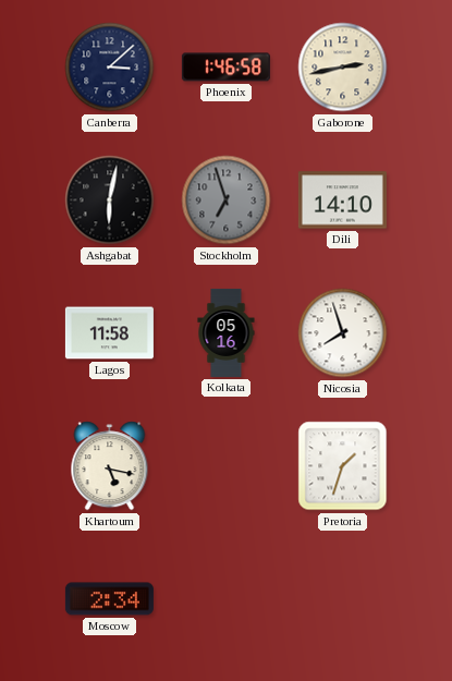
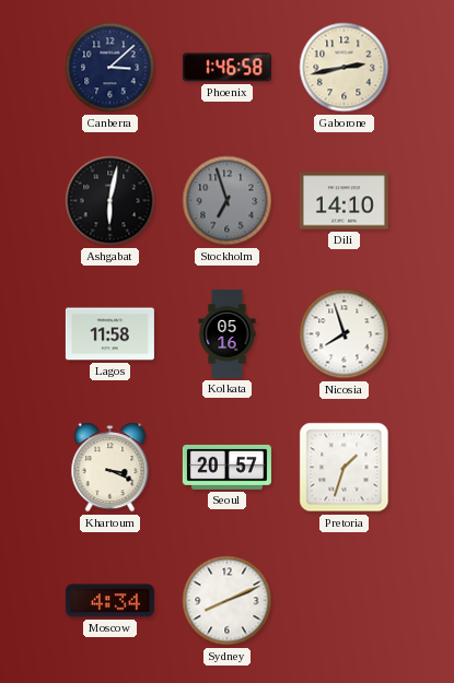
Khartoum: 5:17 -> 3:19 (110, 468)
Seoul: none -> 20:57 (226, 467)
Moscow: 2:34 -> 4:34 (109, 601)
Sydney: none -> 8:11 (228, 601)
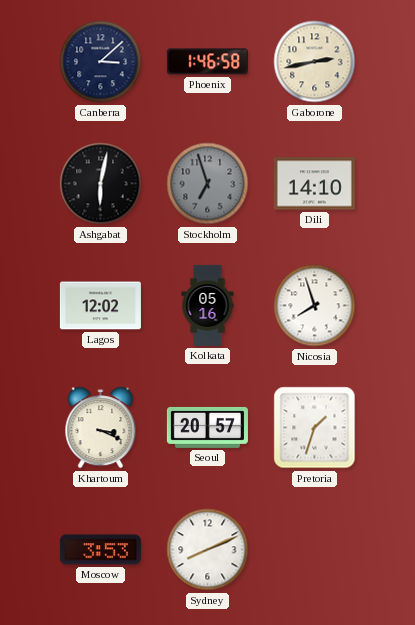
Lagos: 11:58 -> 12:02 (100, 306)
Moscow: 4:34 -> 3:53 (100, 550)
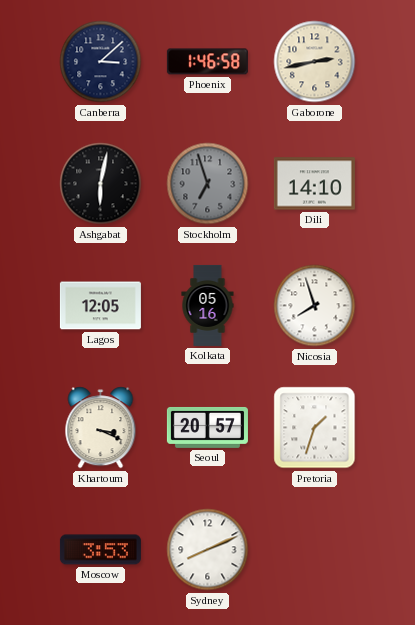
Lagos: 12:02 -> 12:05 (100, 306)
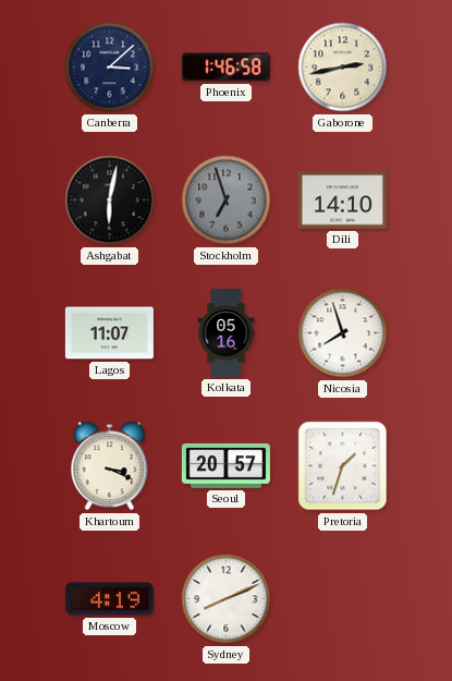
Lagos: 12:05 -> 11:07 (109, 333)
Moscow: 3:53 -> 4:19 (109, 599)
